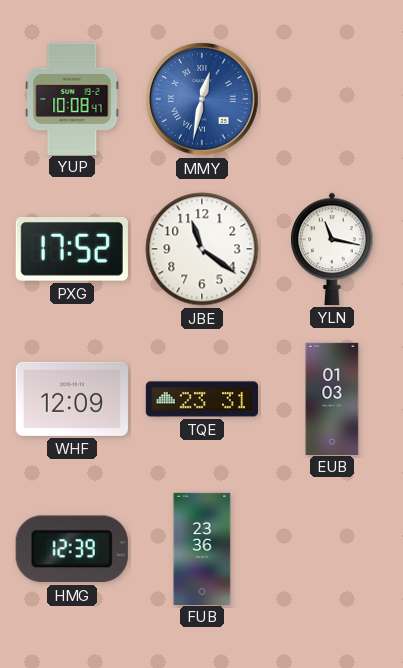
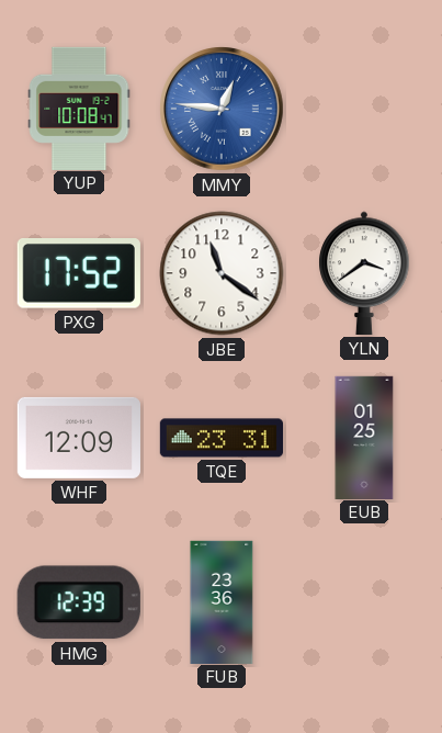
MMY: 12:32 -> 12:46 (222, 109)
YLN: 11:17 -> 3:39 (364, 273)
EUB: 01:03 -> 01:25 (364, 437)
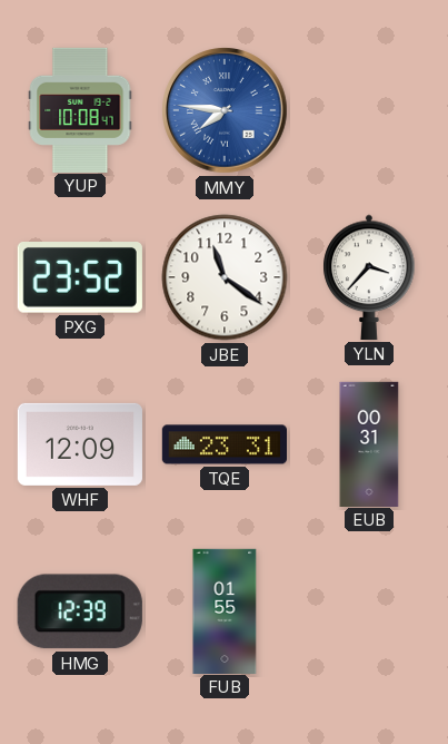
MMY: 12:46 -> 7:46 (225, 110)
PXG: 17:52 -> 23:52 (80, 278)
YLN: 3:39 -> 3:37 (369, 277)
EUB: 01:25 -> 00:31 (369, 443)
FUB: 23:36 -> 01:55 (225, 610)
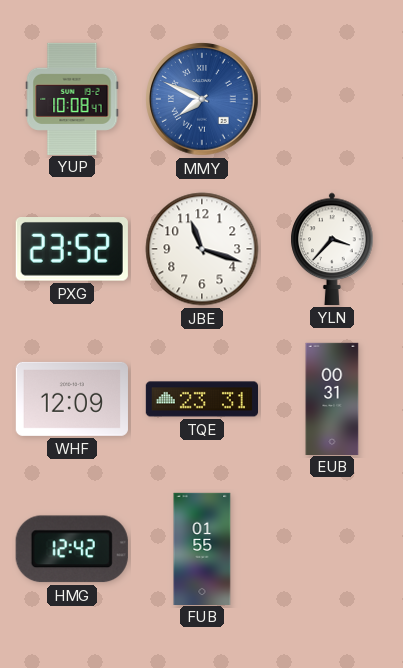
MMY: 7:46 -> 7:49 (202, 99)
JBE: 11:21 -> 11:18 (202, 249)
HMG: 12:39 -> 12:42 (72, 549)
